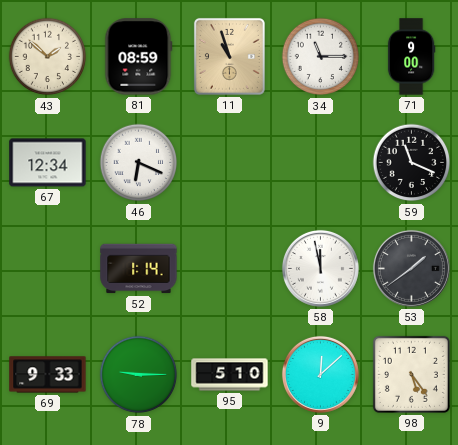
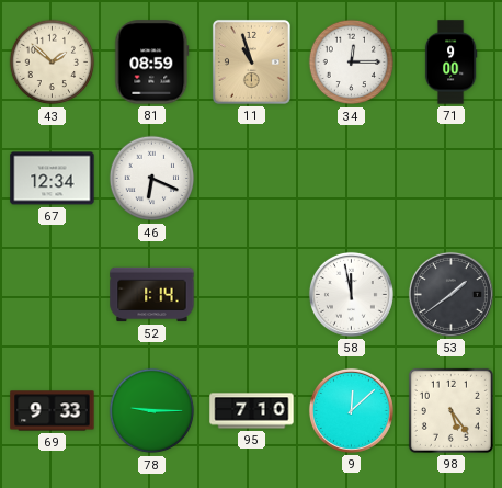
34: 11:15 -> 12:15 (352, 63)
59: 11:19 -> none (412, 163)
95: 5:10 -> 7:10 (252, 411)
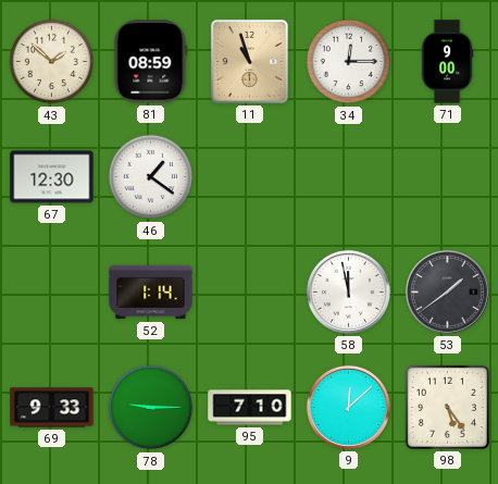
67: 12:34 -> 12:30 (52, 177)
46: 6:19 -> 1:21 (151, 177)
